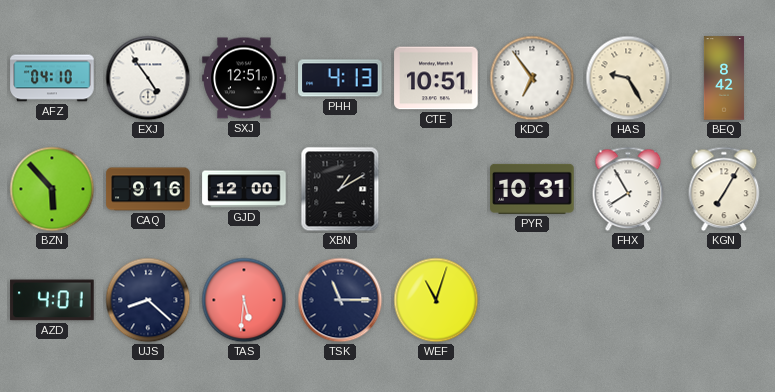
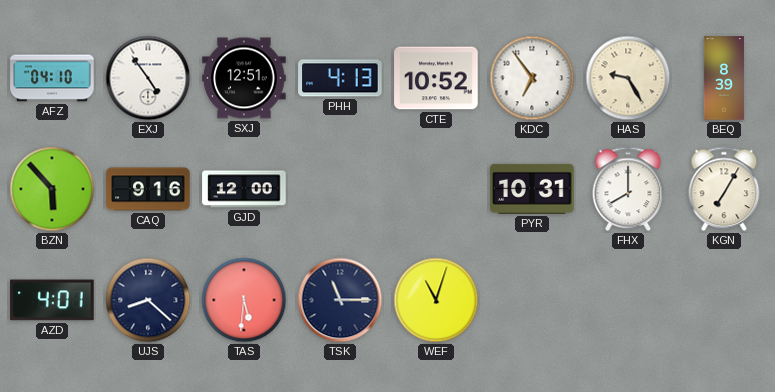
CTE: 10:51 -> 10:52 (436, 78)
BEQ: 8:42 -> 8:39 (724, 78)
XBN: 1:10 -> none (340, 189)
FHX: 7:55 -> 8:00 (628, 189)
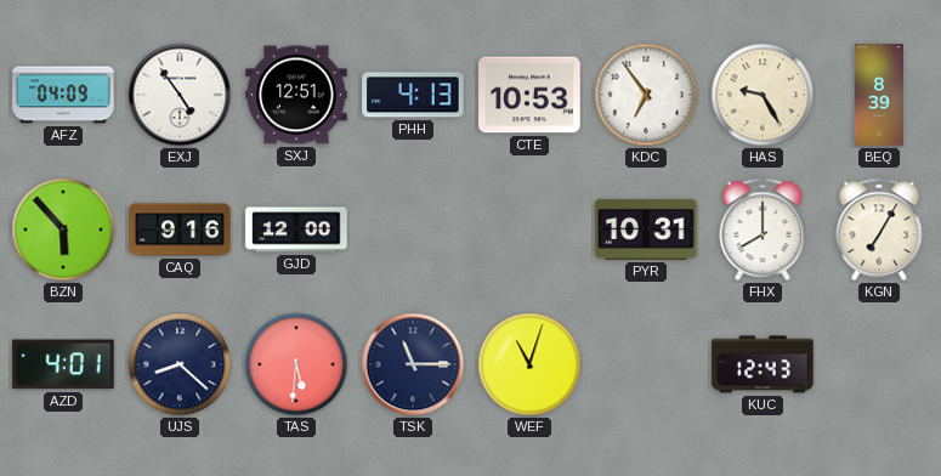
AFZ: 04:10 -> 04:09 (63, 95)
CTE: 10:52 -> 10:53 (529, 95)
KUC: none -> 12:43 (763, 364)
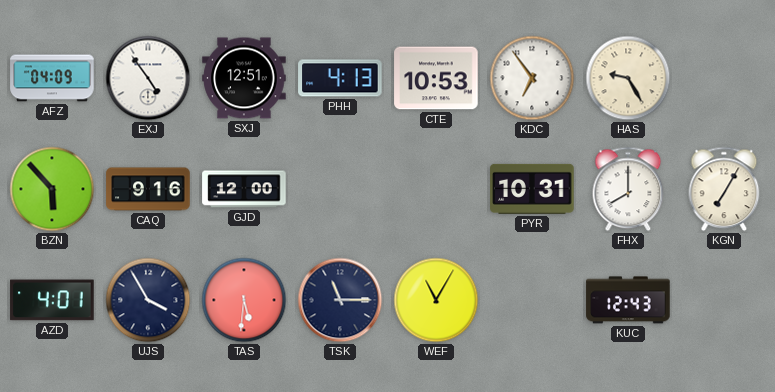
BEQ: 8:39 -> none (879, 95)
UJS: 8:22 -> 3:55 (148, 300)
WEF: 11:03 -> 11:05 (436, 300)
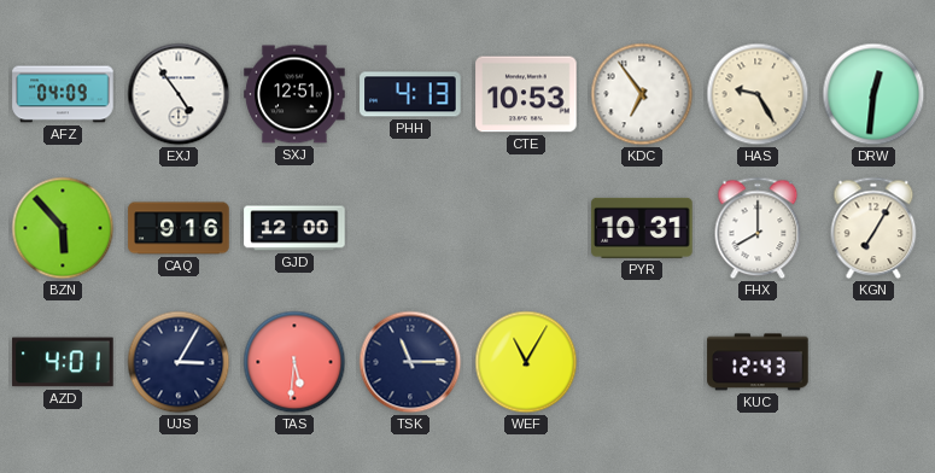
DRW: none -> 12:31 (873, 94)
UJS: 3:55 -> 3:05 (179, 362)
